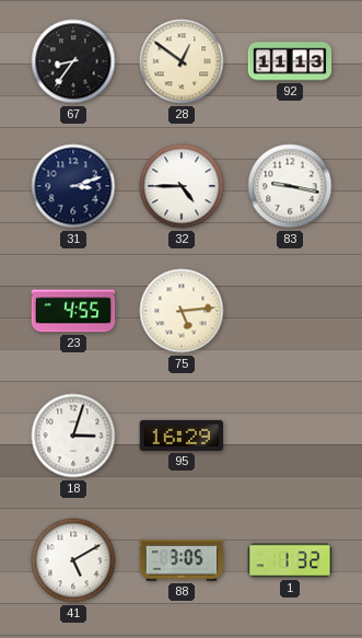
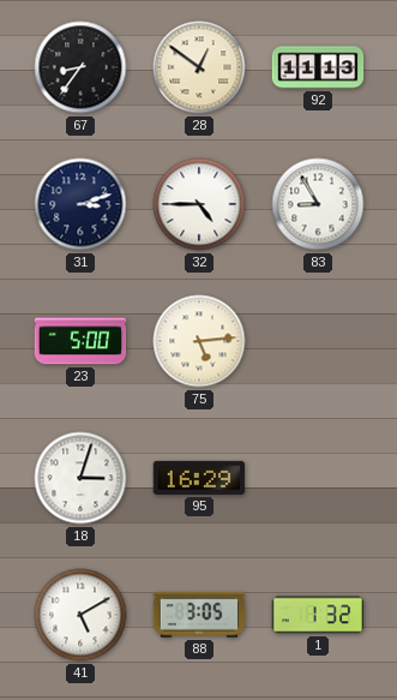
83: 9:17 -> 8:55 (318, 204)
23: 4:55 -> 5:00 (80, 341)
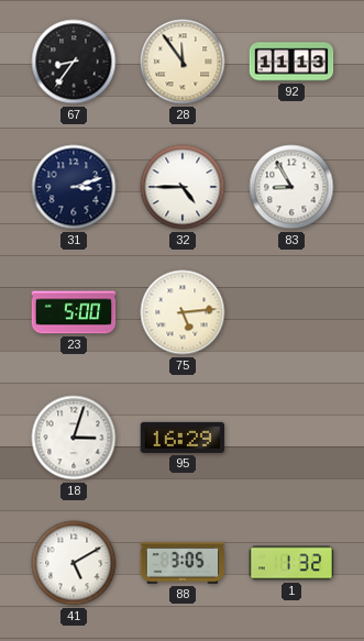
28: 12:51 -> 11:54 (183, 62)
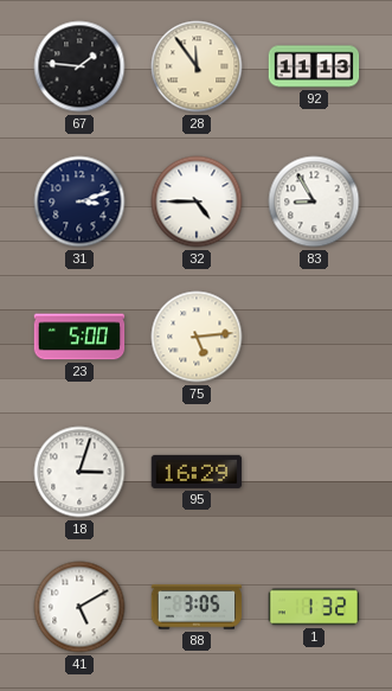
67: 8:36 -> 1:46 (79, 66)
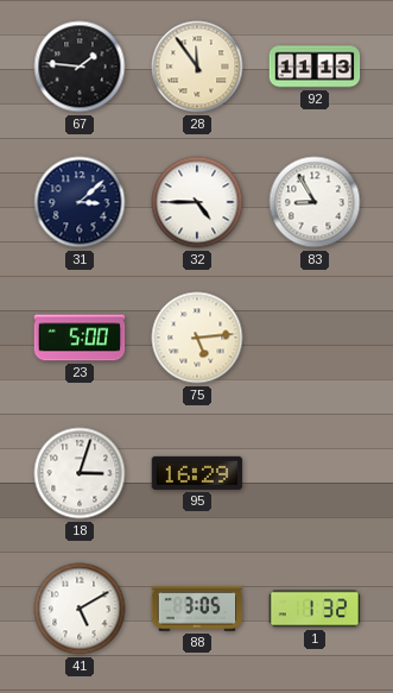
31: 3:12 -> 3:08 (80, 202)
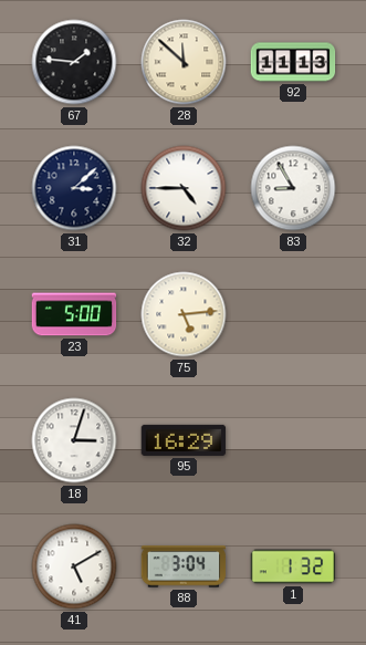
28: 11:54 -> 11:52 (184, 62)
88: 3:05 -> 3:04 (184, 566)
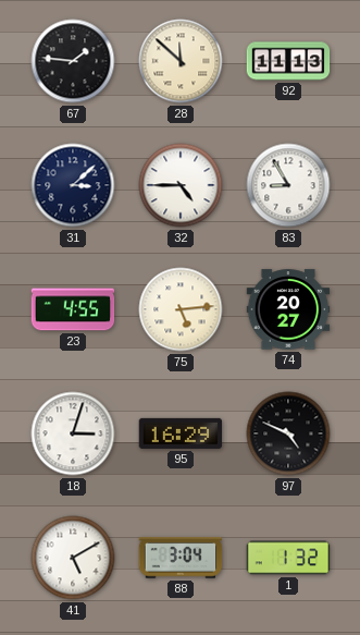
23: 5:00 -> 4:55 (73, 309)
74: none -> 20:27 (288, 309)
97: none -> 4:49 (288, 433)
